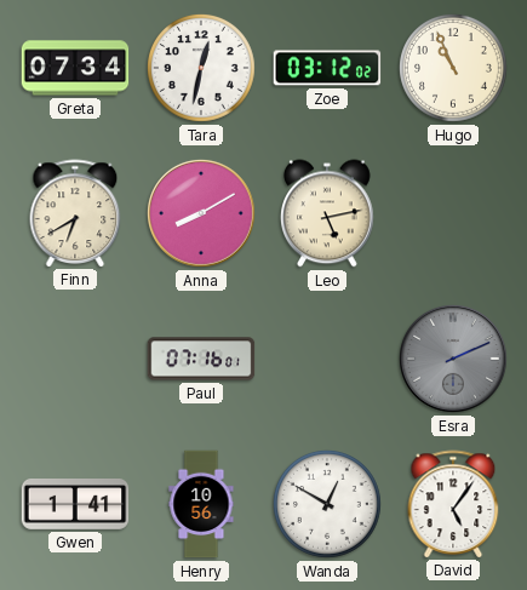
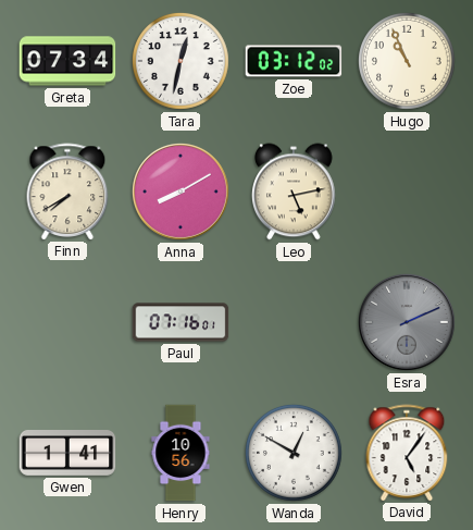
Finn: 6:40 -> 7:40 (67, 192)
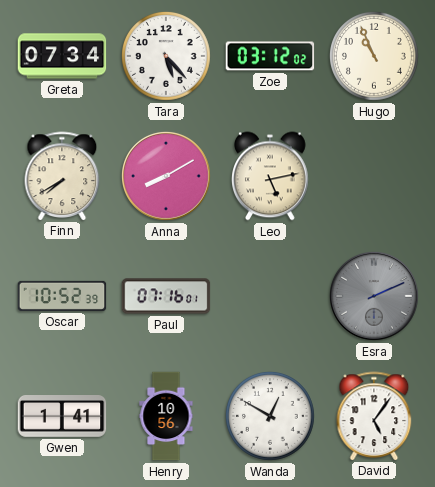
Tara: 12:32 -> 5:23 (166, 56)
Oscar: none -> 10:52 (62, 296)
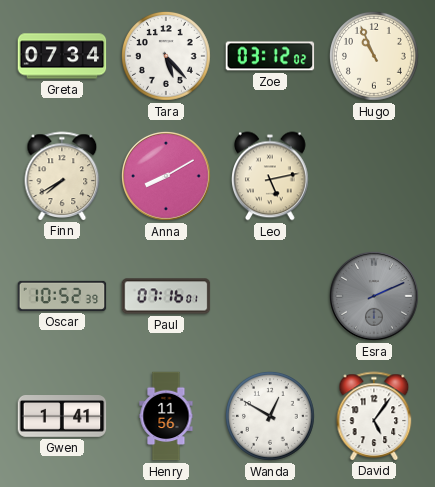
Henry: 10:56 -> 11:56 (166, 416)
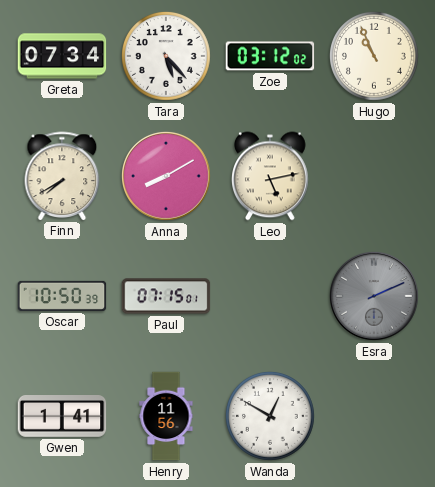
Oscar: 10:52 -> 10:50 (62, 296)
Paul: 07:16 -> 07:15 (166, 296)
David: 5:06 -> none (374, 416)
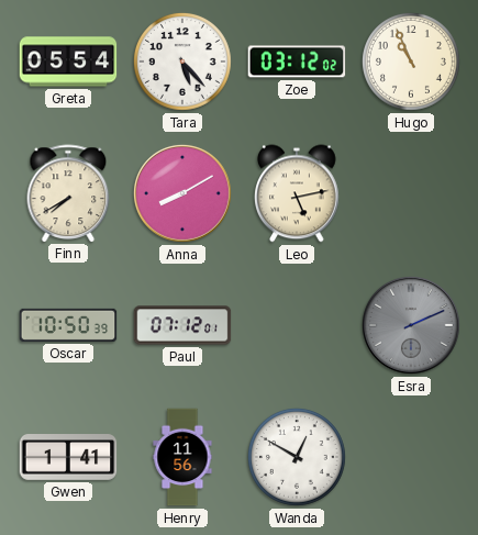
Greta: 07:34 -> 05:54 (68, 62)
Paul: 07:15 -> 07:12 (182, 325)
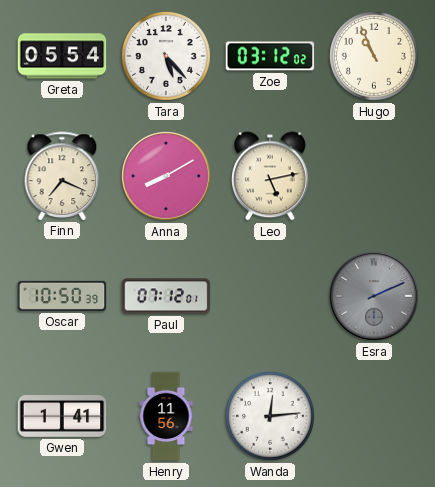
Finn: 7:40 -> 7:19 (62, 176)
Wanda: 12:50 -> 12:14 (270, 416)
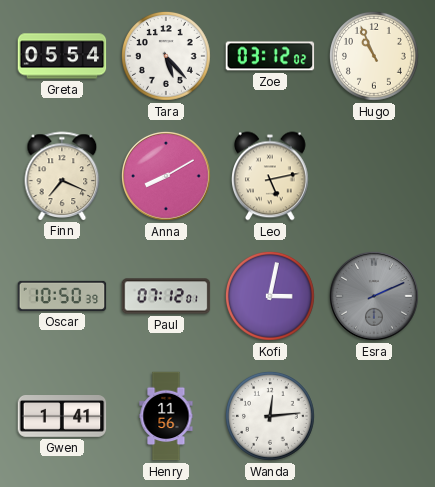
Kofi: none -> 3:02 (270, 296)
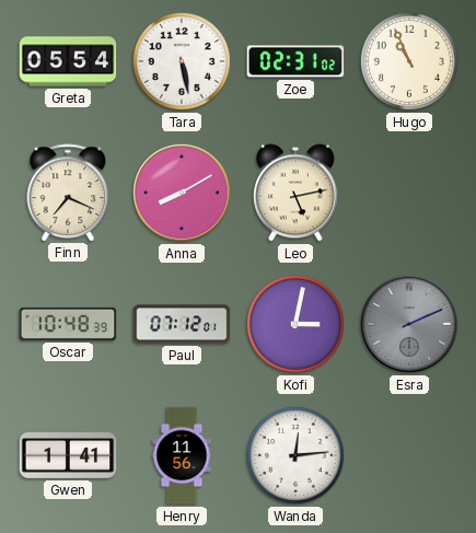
Tara: 5:23 -> 5:28 (182, 61)
Zoe: 03:12 -> 02:31 (295, 61)
Oscar: 10:50 -> 10:48 (68, 324)
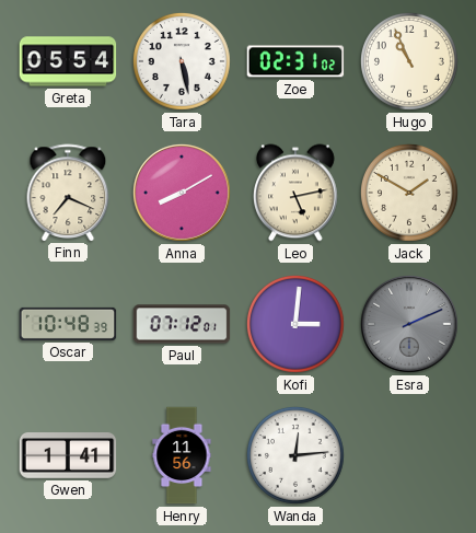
Jack: none -> 1:50 (409, 193)
Kofi: 3:02 -> 3:01 (295, 324)
